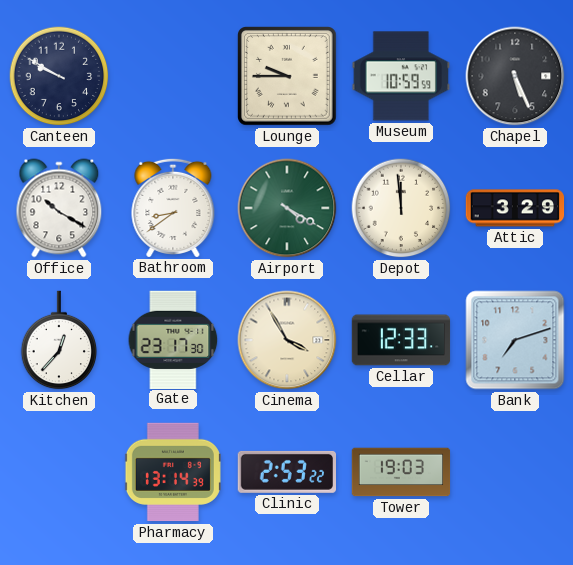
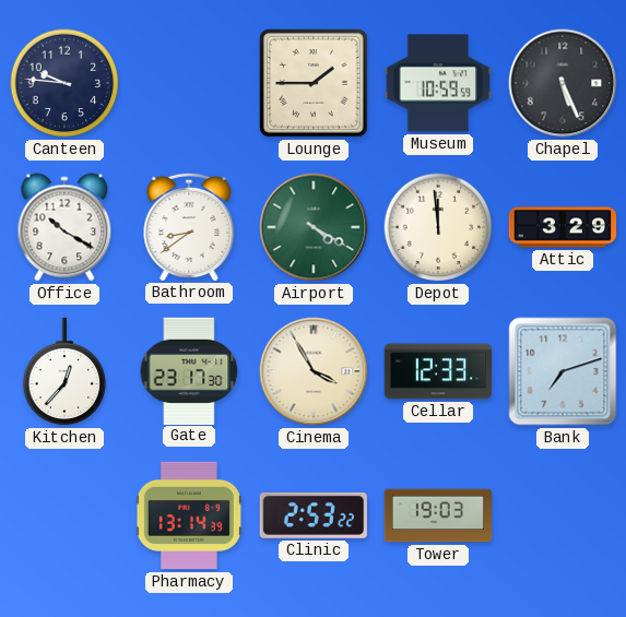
Canteen: 9:50 -> 9:46 (64, 83)
Lounge: 9:45 -> 1:45 (315, 84)
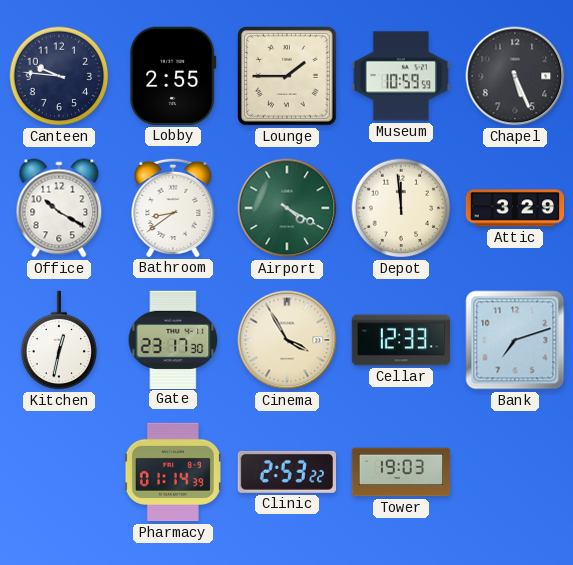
Lobby: none -> 2:55 (173, 76)
Kitchen: 12:37 -> 12:32 (59, 340)
Pharmacy: 13:14 -> 01:14 (173, 472)
